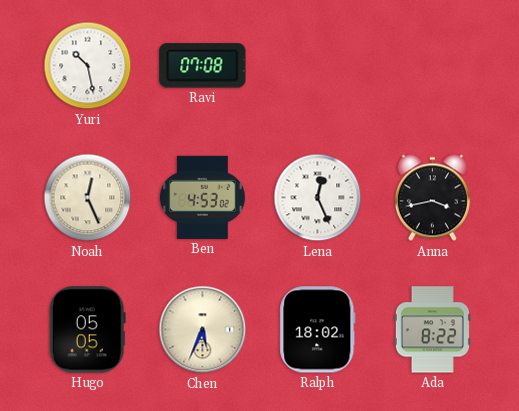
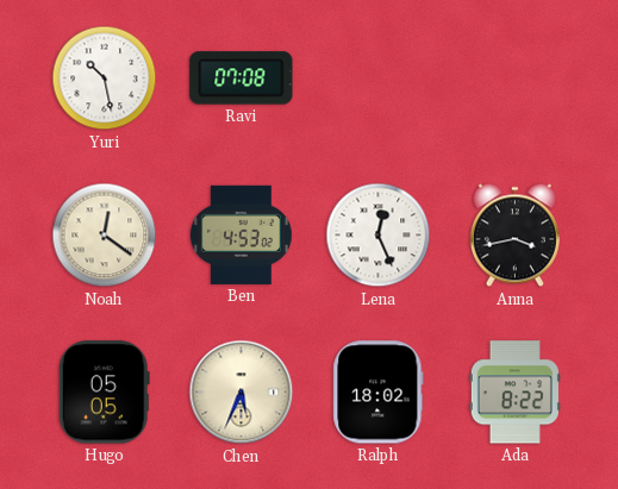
Noah: 12:26 -> 12:21 (105, 236)
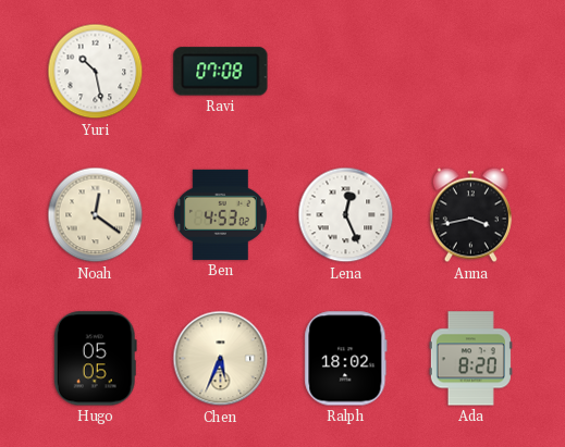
Ada: 8:22 -> 8:20 (470, 359)
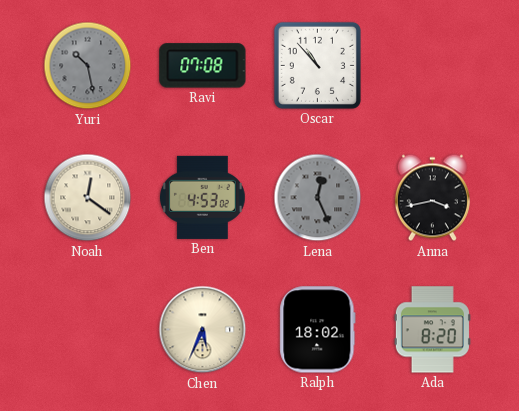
Yuri dial: white -> grey (88, 66)
Oscar: none -> 10:53 (317, 65)
Lena dial: white -> grey (318, 198)
Hugo: 05:05 -> none (95, 359)
